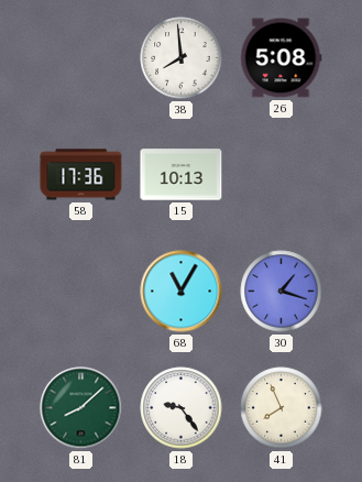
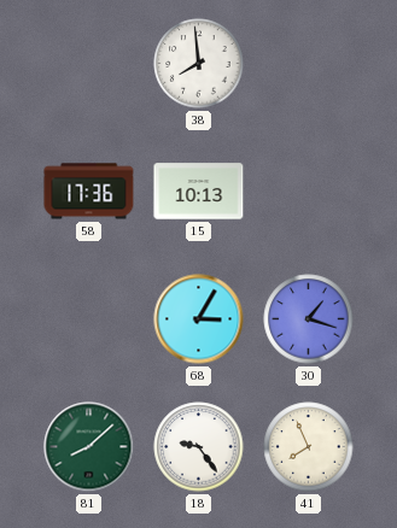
26: 5:08 -> none (281, 58)
68: 11:05 -> 3:05 (199, 319)
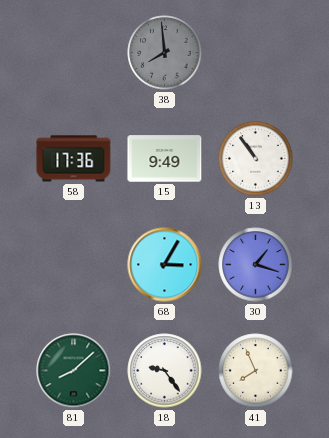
38 dial: white -> grey (165, 53)
15: 10:13 -> 9:49 (165, 159)
13: none -> 10:54 (256, 159)
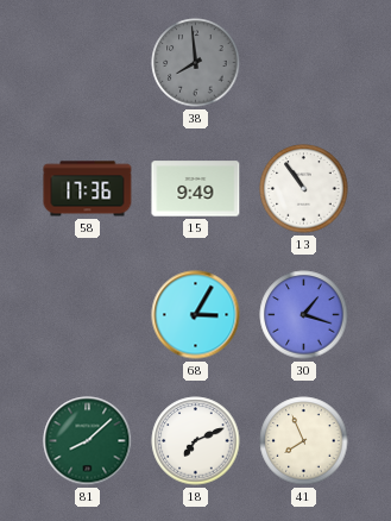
18: 9:24 -> 7:11 (196, 441)
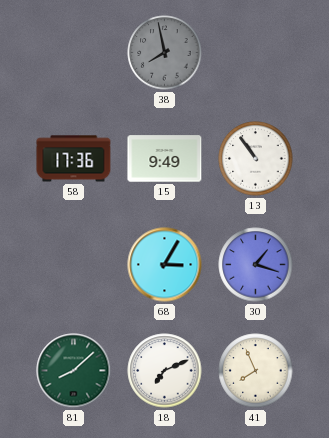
38: 7:59 -> 7:58 (165, 53)
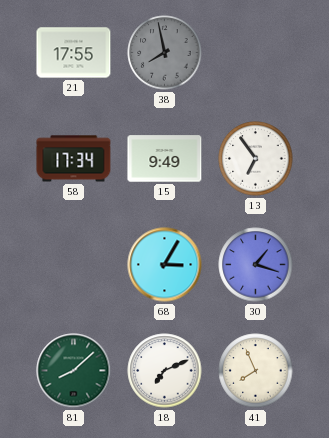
21: none -> 17:55 (74, 53)
58: 17:36 -> 17:34 (74, 159)
13: 10:54 -> 6:54 (256, 159)
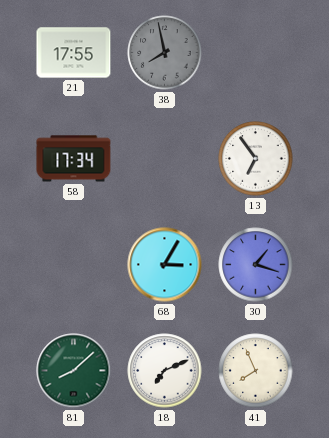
15: 9:49 -> none (165, 159)
